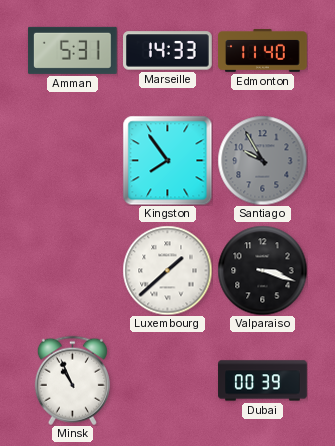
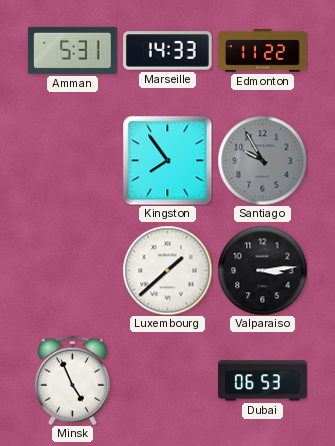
Edmonton: 11:40 -> 11:22 (263, 51)
Valparaiso: 3:18 -> 3:14 (262, 270)
Minsk: 10:56 -> 4:56 (72, 380)
Dubai: 00:39 -> 06:53 (263, 381)
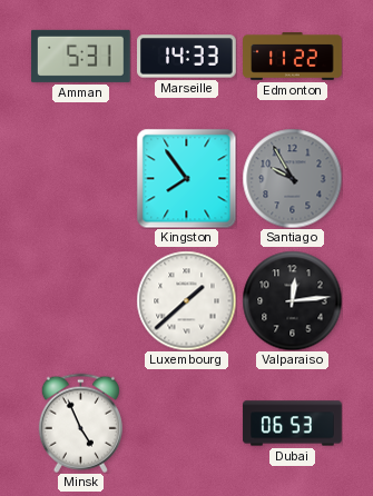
Valparaiso: 3:14 -> 12:14 (292, 300)
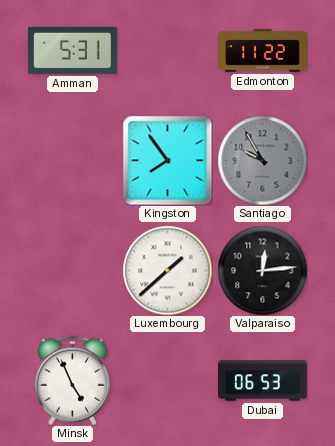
Marseille: 14:33 -> none (187, 57)
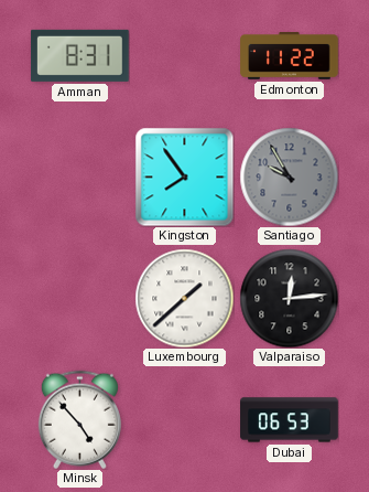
Amman: 5:31 -> 8:31 (79, 55)
Minsk: 4:56 -> 4:53 (79, 419)
